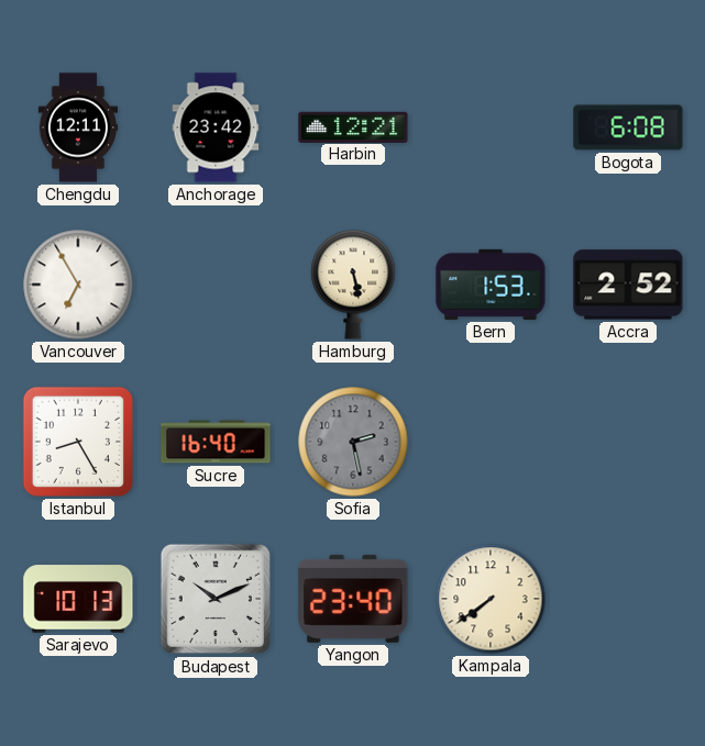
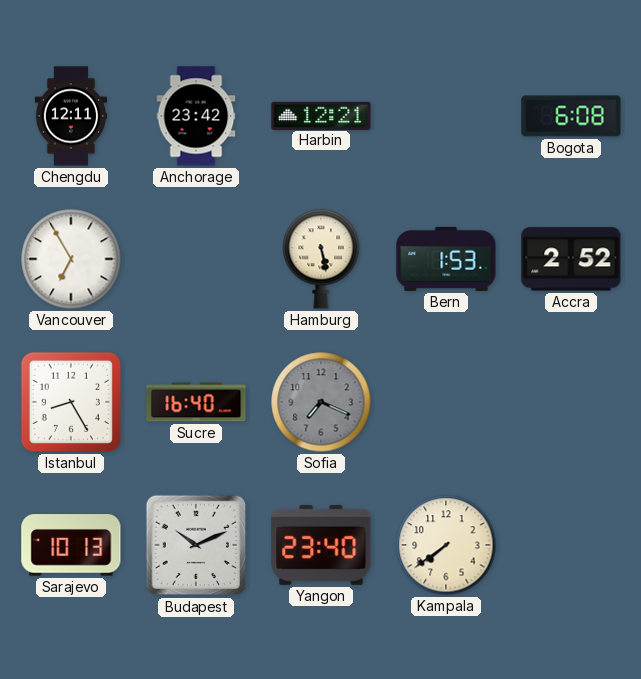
Sofia: 2:28 -> 7:19 (321, 402)
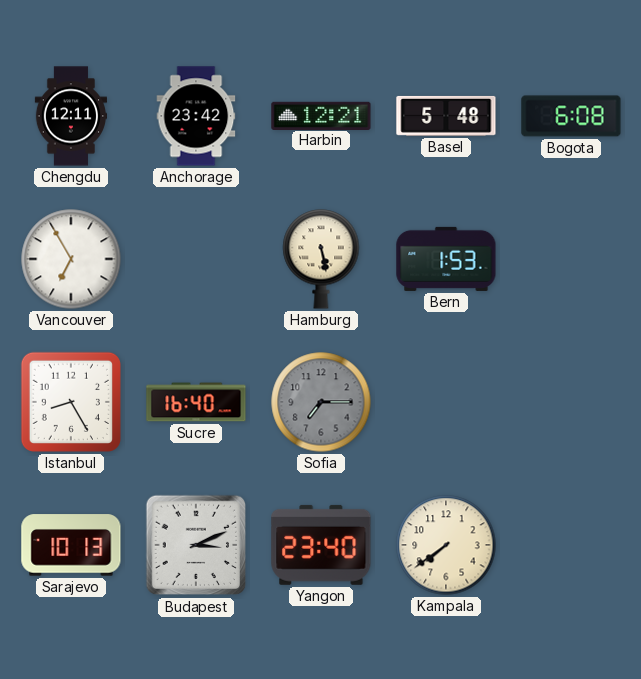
Basel: none -> 5:48 (446, 116)
Accra: 2:52 -> none (571, 259)
Sofia: 7:19 -> 7:15 (321, 402)
Budapest: 10:11 -> 3:11 (196, 545)
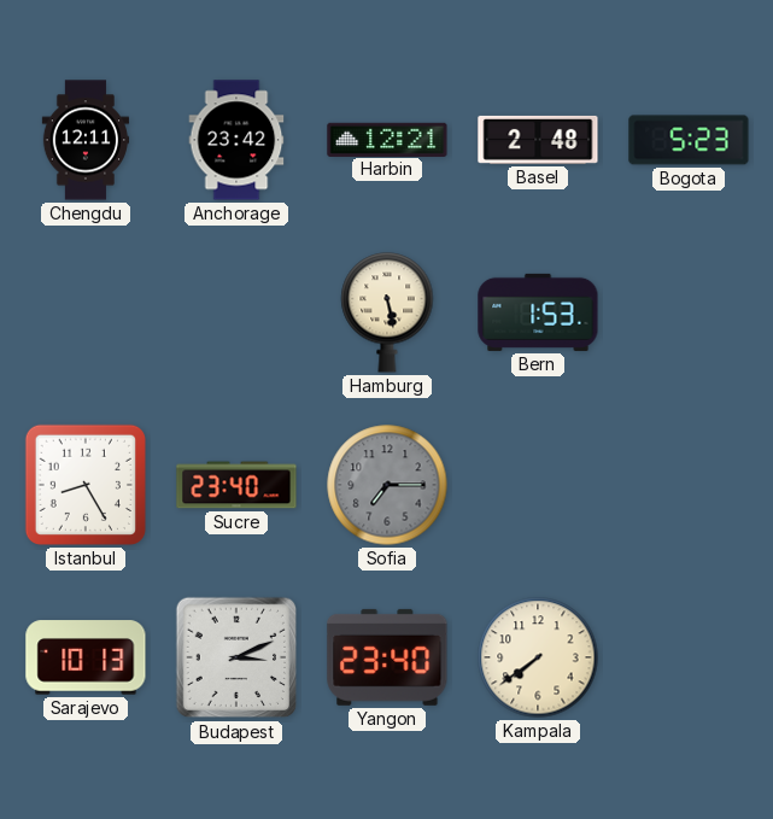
Basel: 5:48 -> 2:48 (538, 140)
Bogota: 6:08 -> 5:23 (689, 140)
Vancouver: 6:55 -> none (71, 259)
Sucre: 16:40 -> 23:40 (236, 485)
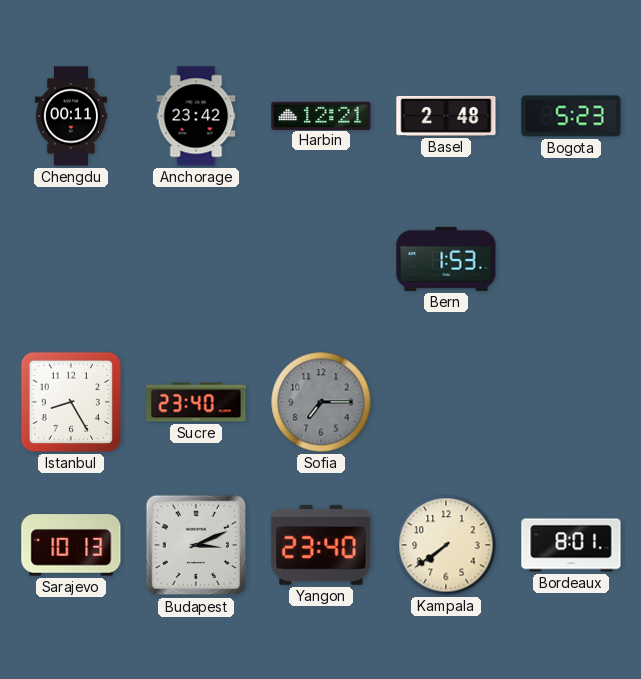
Chengdu: 12:11 -> 00:11 (70, 116)
Hamburg: 5:28 -> none (387, 312)
Bordeaux: none -> 8:01 (571, 545)
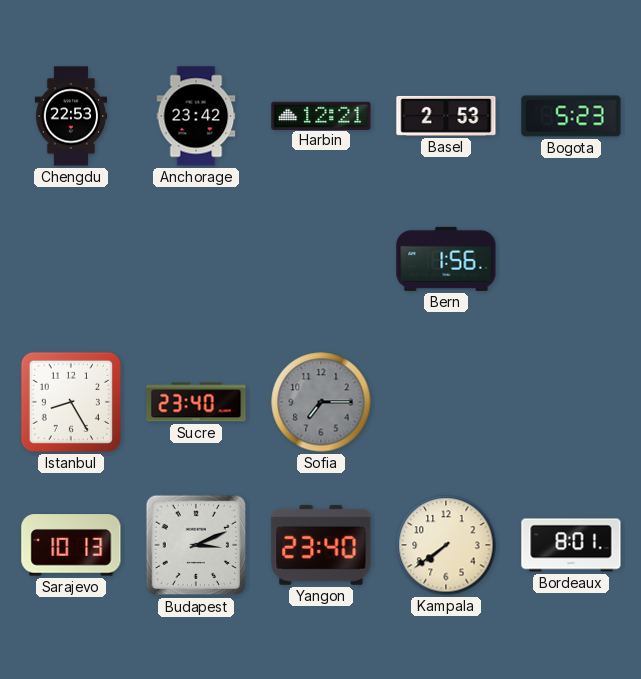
Chengdu: 00:11 -> 22:53 (70, 116)
Basel: 2:48 -> 2:53 (446, 116)
Bern: 1:53 -> 1:56 (446, 259)
